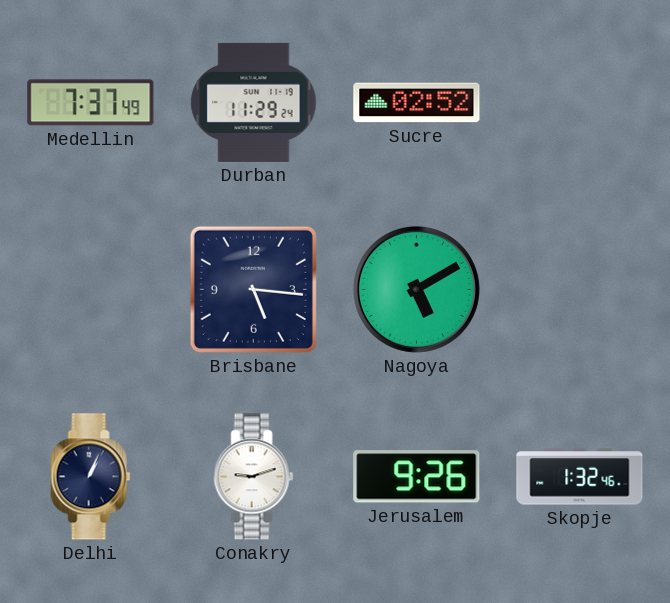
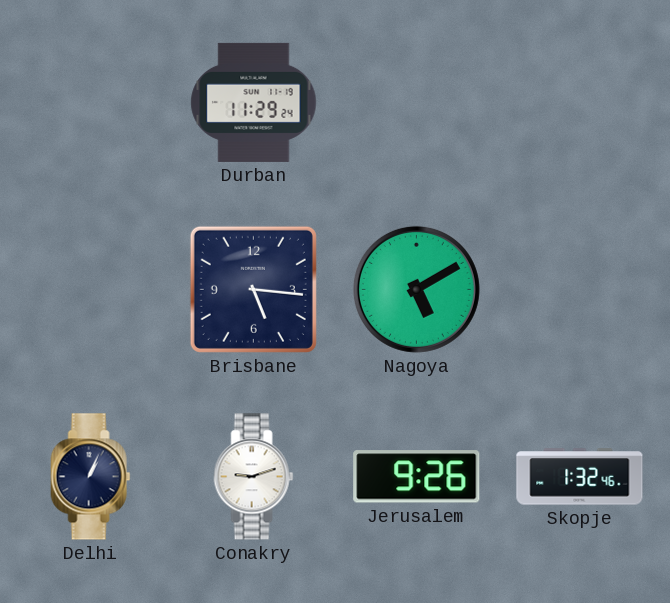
Medellin: 7:37 -> none (91, 103)
Sucre: 02:52 -> none (417, 103)
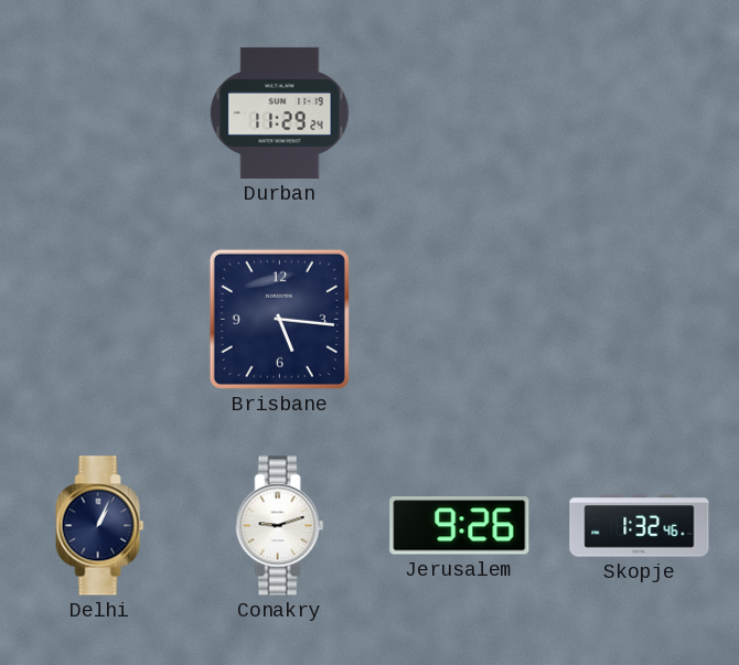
Nagoya: 5:10 -> none (416, 289)
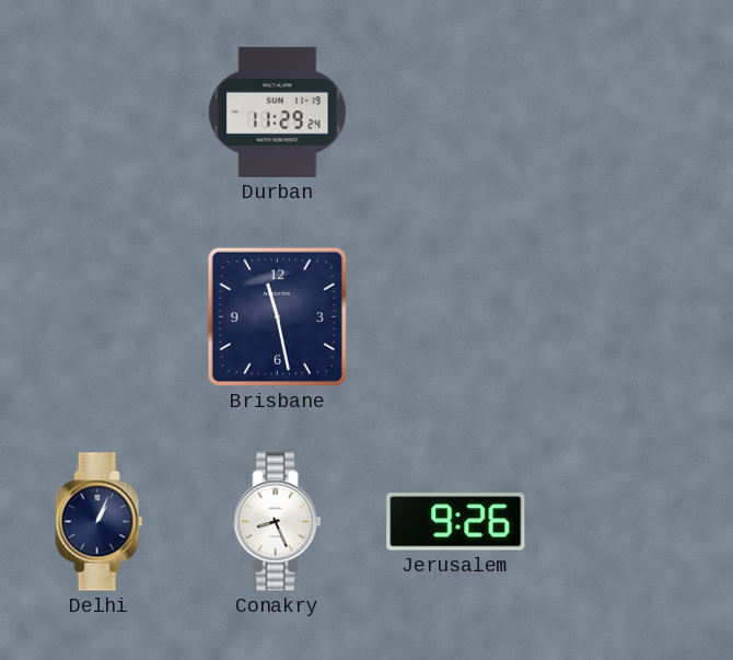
Brisbane: 5:16 -> 11:28 (277, 316)
Conakry: 9:12 -> 8:26 (278, 522)
Skopje: 1:32 -> none (640, 526)
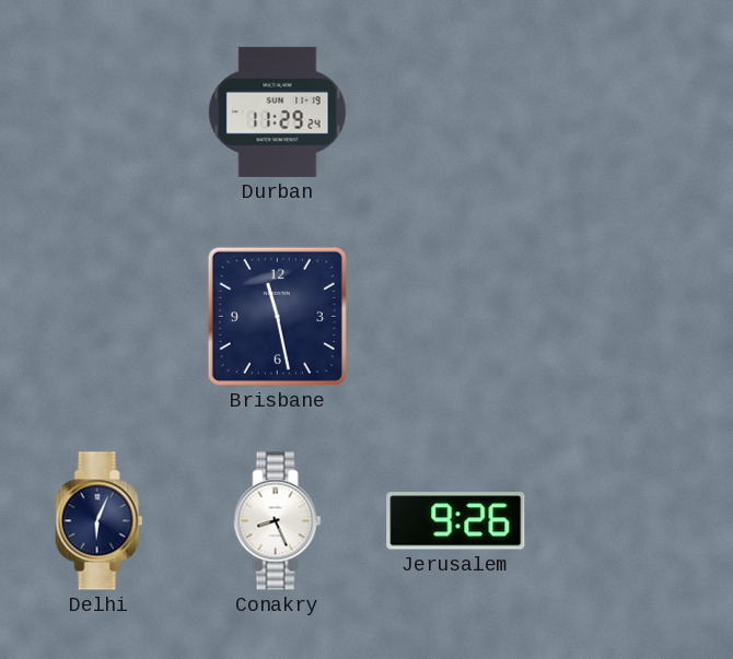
Delhi: 1:04 -> 6:04 (100, 521)
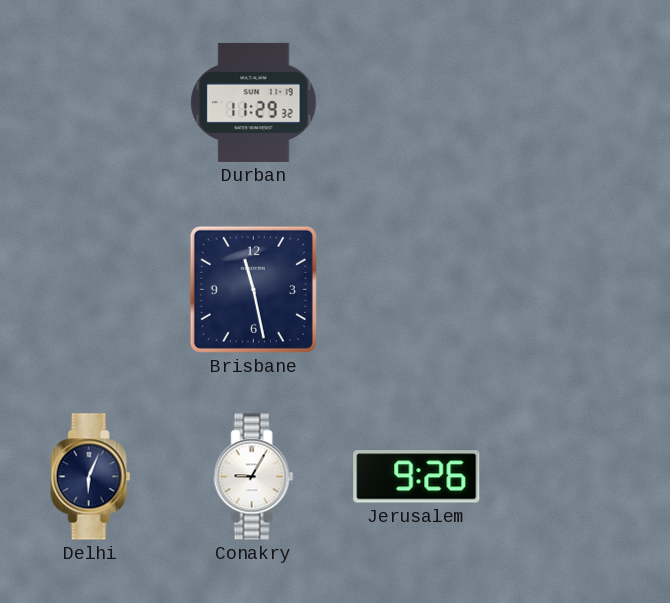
Durban: 11:29:24 -> 11:29:32 (254, 102)
Conakry: 8:26 -> 9:05 (254, 477)
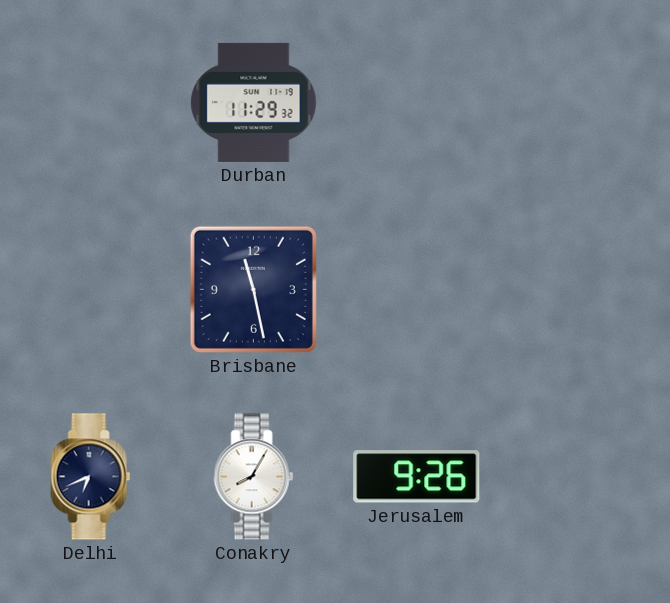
Delhi: 6:04 -> 6:41 (91, 477)
Conakry: 9:05 -> 8:05 (254, 477)
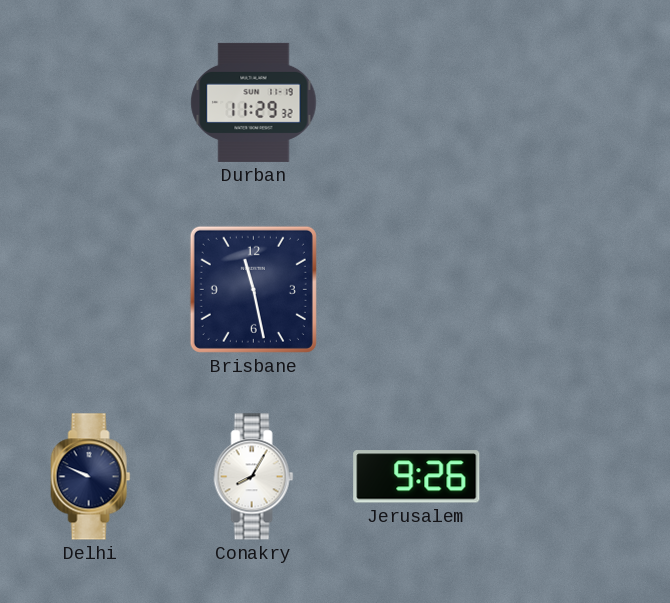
Delhi: 6:41 -> 9:49 (91, 477)
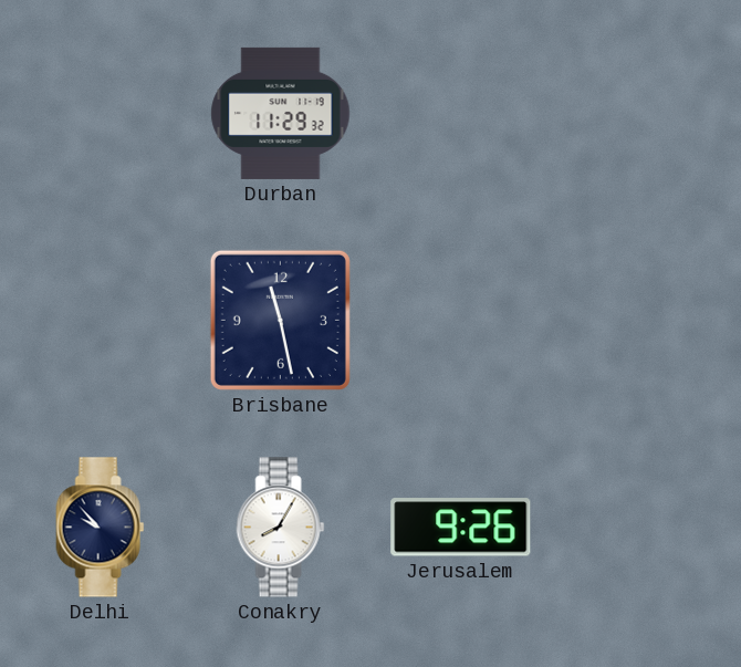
Delhi: 9:49 -> 9:53 (101, 528)
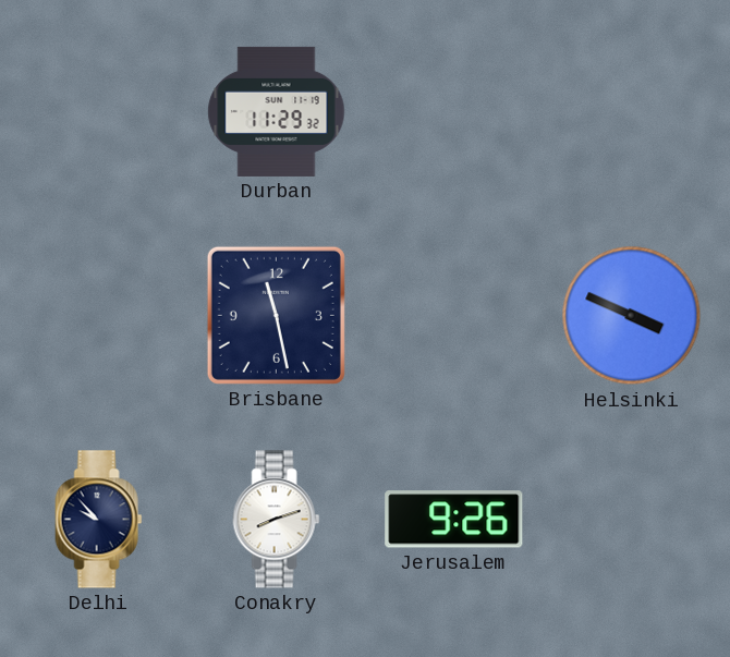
Helsinki: none -> 3:49 (632, 316)
Conakry: 8:05 -> 8:12 (277, 520)
